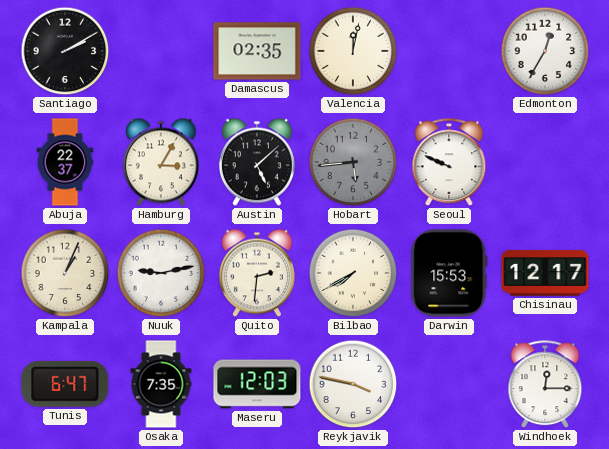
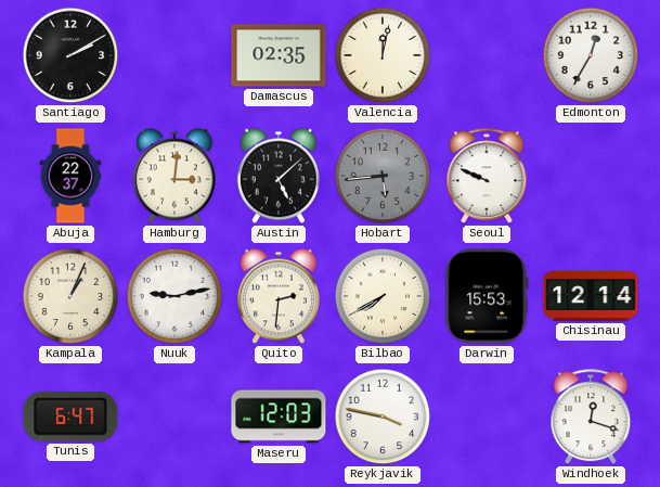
Hamburg: 3:05 -> 3:01 (174, 176)
Chisinau: 12:17 -> 12:14 (591, 296)
Osaka: 7:35 -> none (161, 384)
Windhoek: 12:15 -> 12:18 (591, 418)
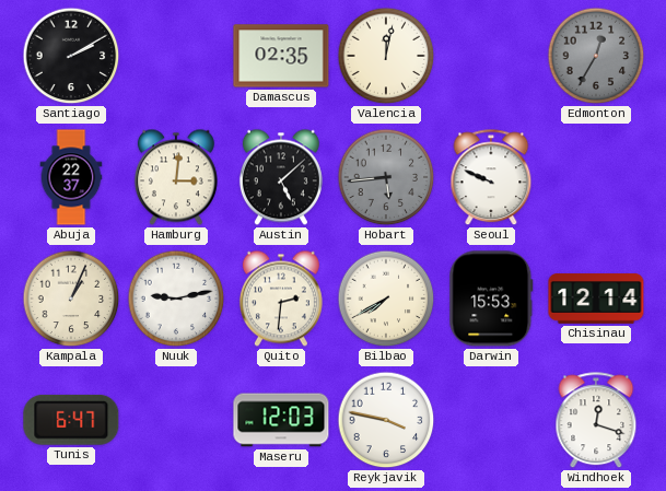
Edmonton dial: white -> grey (596, 56)
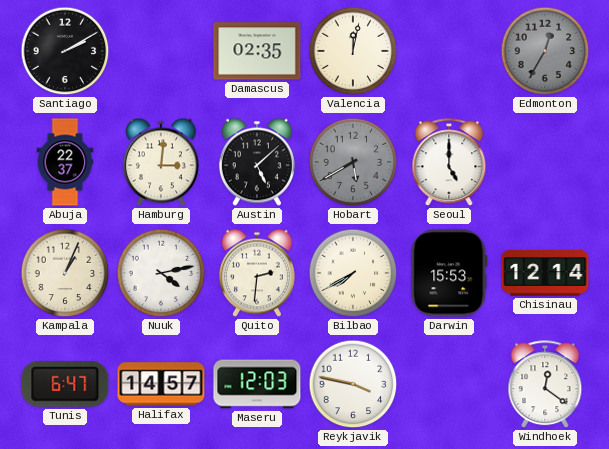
Hobart: 5:44 -> 5:40 (353, 162)
Seoul: 9:49 -> 5:00 (449, 163)
Nuuk: 9:13 -> 4:13 (161, 273)
Halifax: none -> 14:57 (161, 384)
Windhoek: 12:18 -> 12:21 (545, 385)
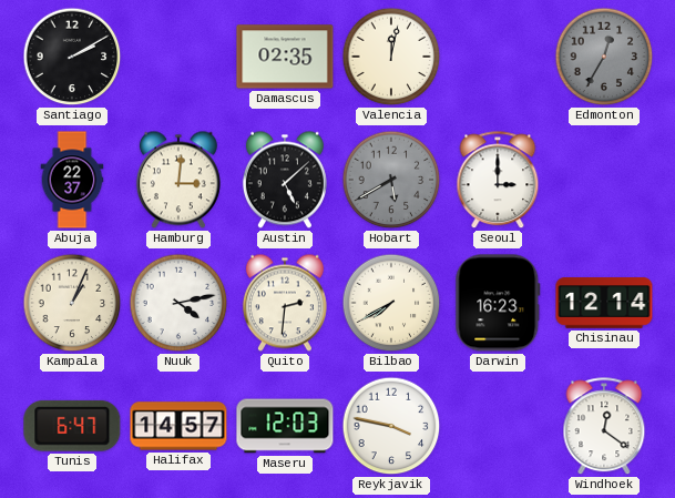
Seoul: 5:00 -> 3:00 (498, 181)
Darwin: 15:53 -> 16:23 (498, 303)
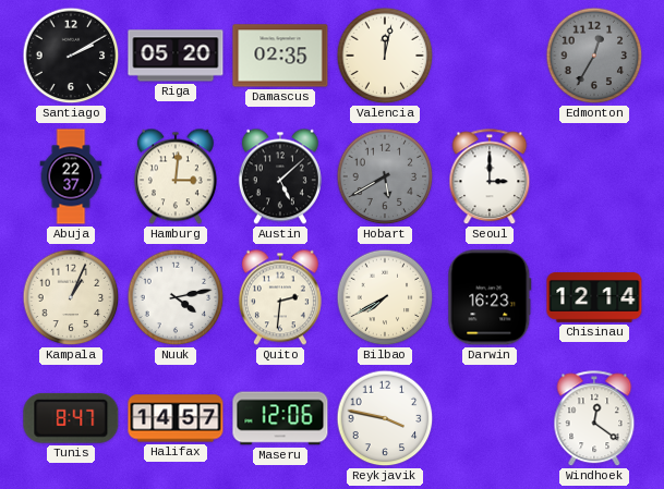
Riga: none -> 05:20 (176, 56)
Tunis: 6:47 -> 8:47 (71, 418)
Maseru: 12:03 -> 12:06 (280, 418)
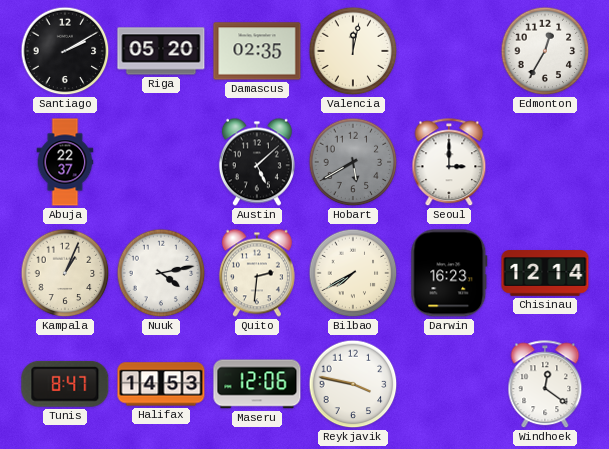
Edmonton dial: grey -> white (545, 51)
Hamburg: 3:01 -> none (176, 176)
Halifax: 14:57 -> 14:53 (161, 384)
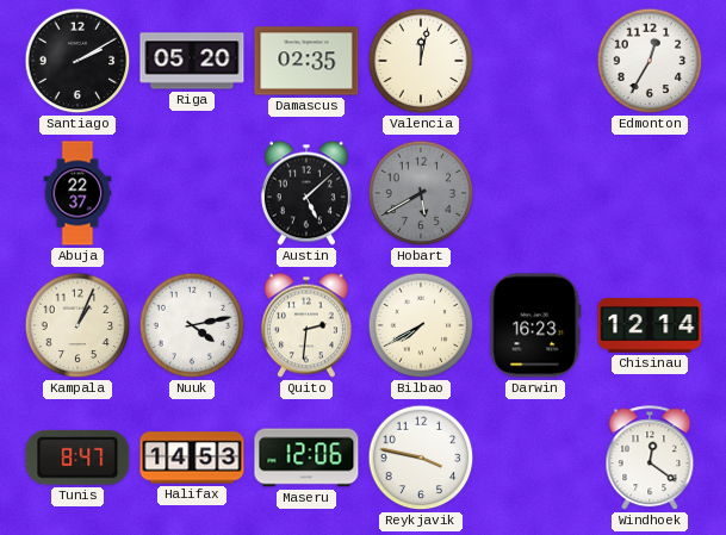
Seoul: 3:00 -> none (449, 163)
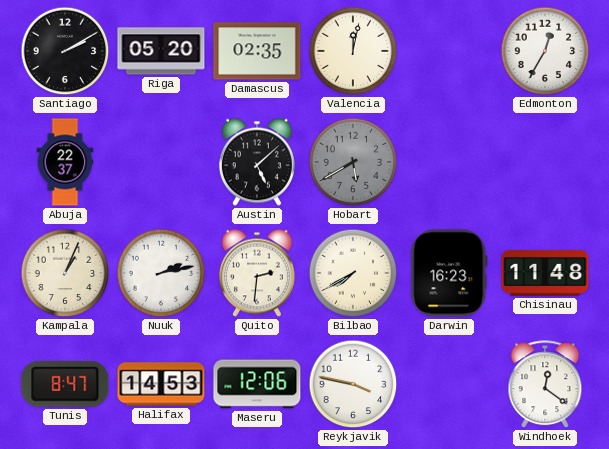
Nuuk: 4:13 -> 2:13 (161, 273)
Chisinau: 12:14 -> 11:48 (545, 273)
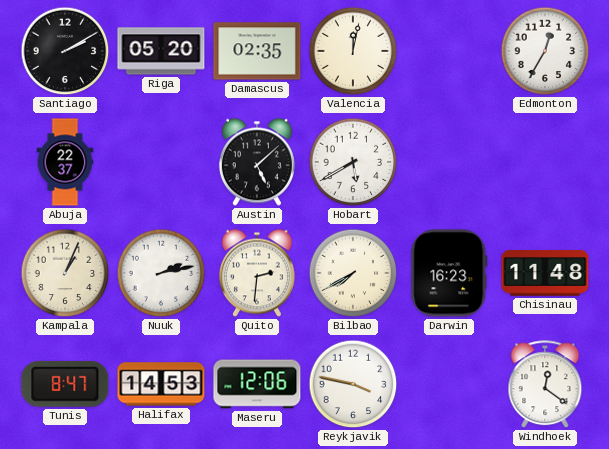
Hobart dial: grey -> white (353, 162)
